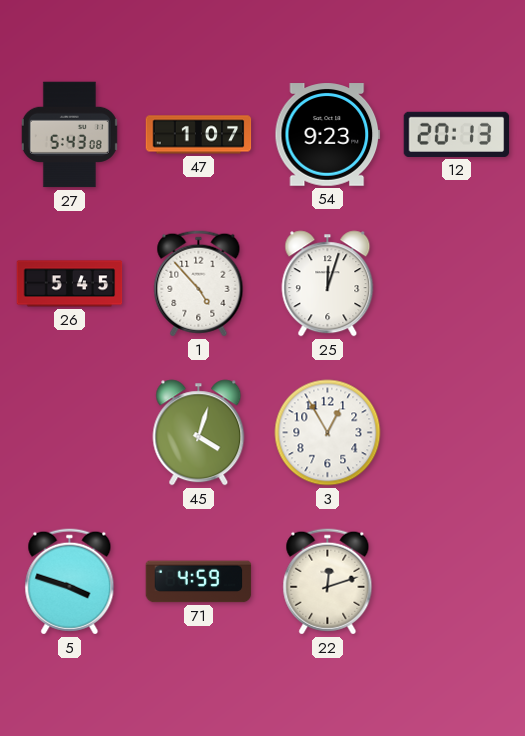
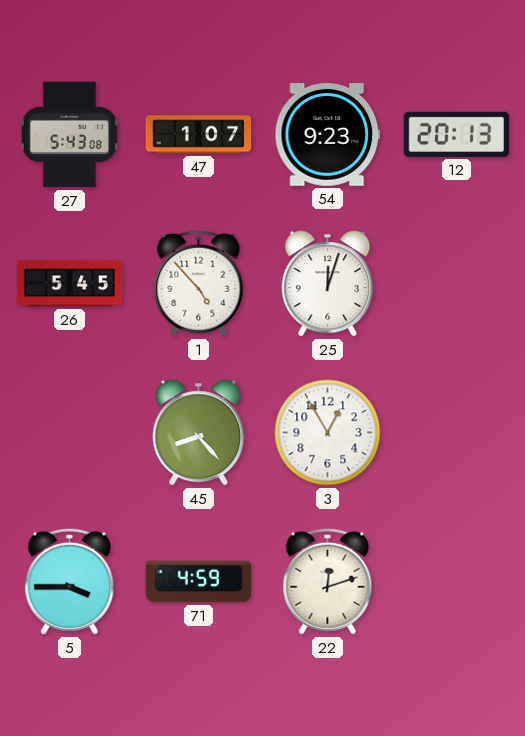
45: 4:03 -> 8:23 (199, 433)
5: 3:48 -> 3:45 (70, 582)
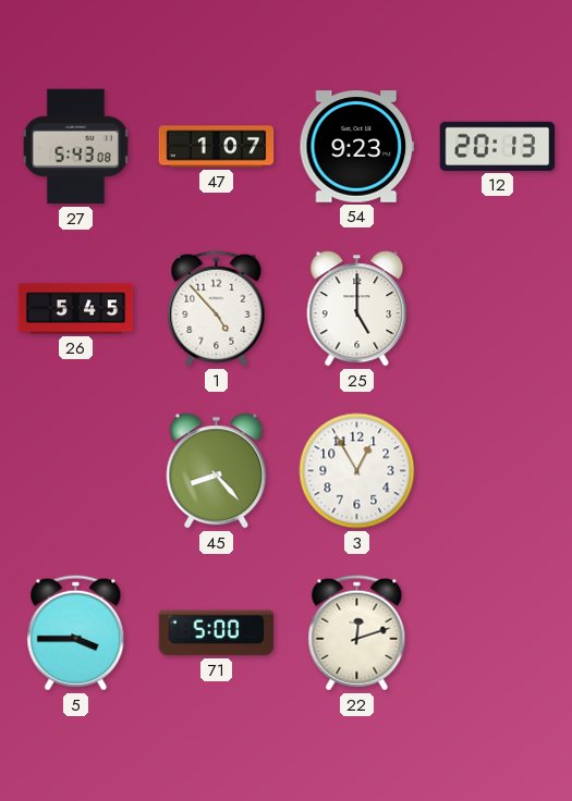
25: 12:03 -> 5:00 (357, 309)
71: 4:59 -> 5:00 (217, 633)
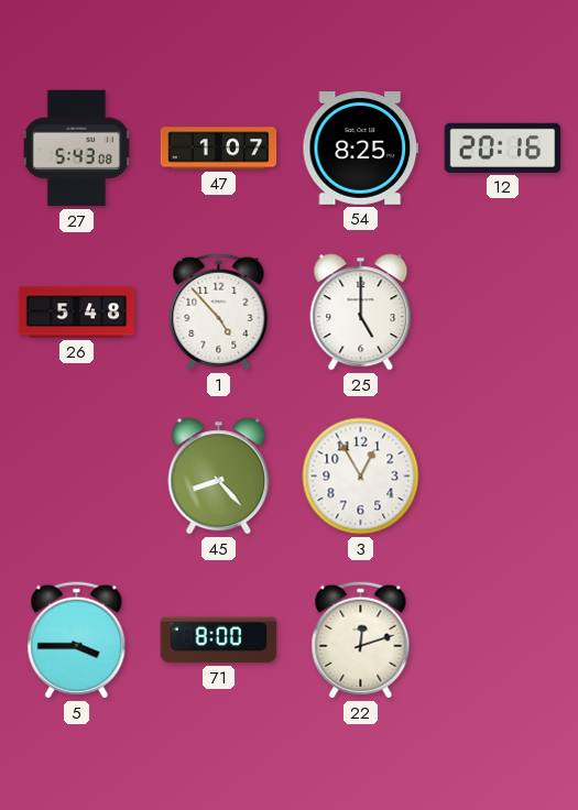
54: 9:23 -> 8:25 (361, 149)
12: 20:13 -> 20:16 (503, 147)
26: 5:45 -> 5:48 (77, 313)
71: 5:00 -> 8:00 (219, 641)
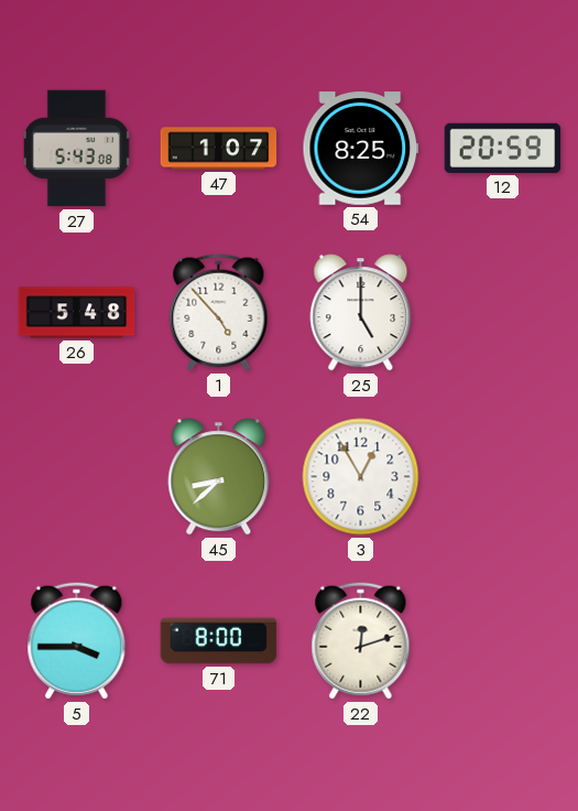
12: 20:16 -> 20:59 (503, 148)
45: 8:23 -> 8:38 (219, 477)
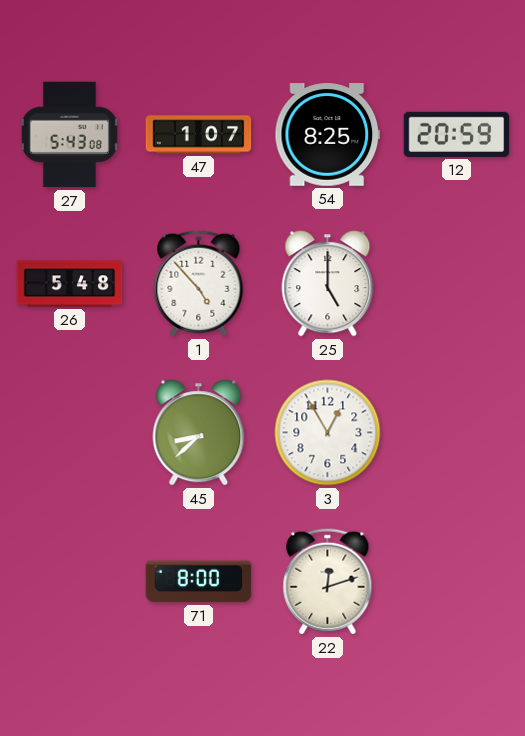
5: 3:45 -> none (77, 641)
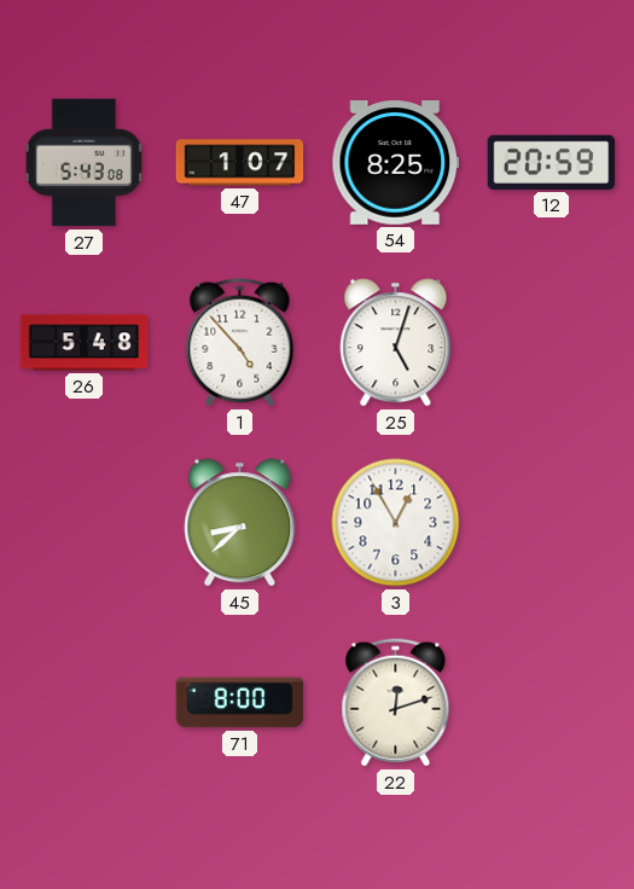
25: 5:00 -> 5:03 (396, 343)
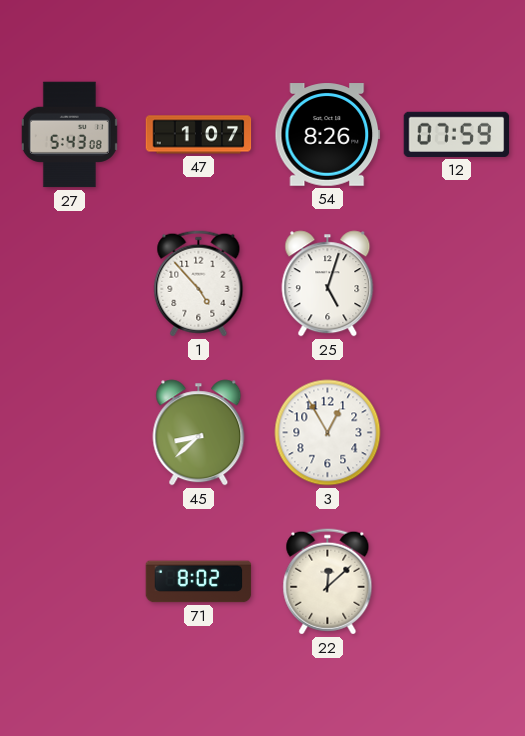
54: 8:25 -> 8:26 (328, 135)
12: 20:59 -> 07:59 (457, 134)
26: 5:48 -> none (85, 343)
71: 8:00 -> 8:02 (199, 582)
22: 12:12 -> 12:08 (328, 582)
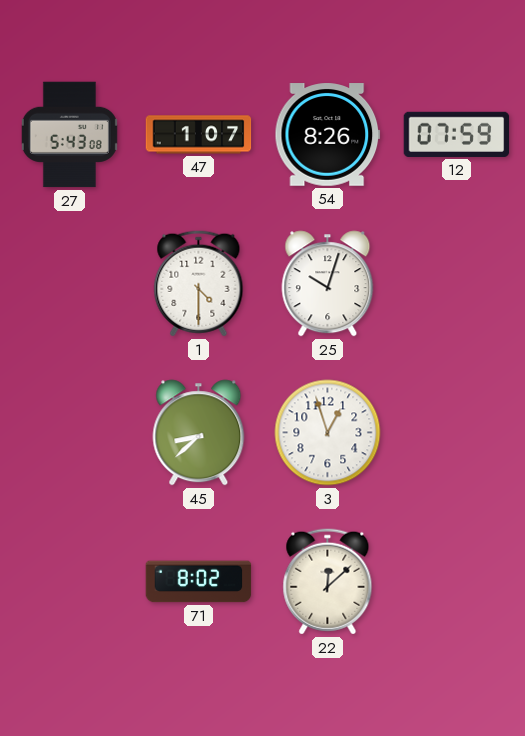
1: 4:53 -> 4:30 (199, 284)
25: 5:03 -> 10:03 (328, 284)
3: 12:55 -> 12:57 (328, 433)
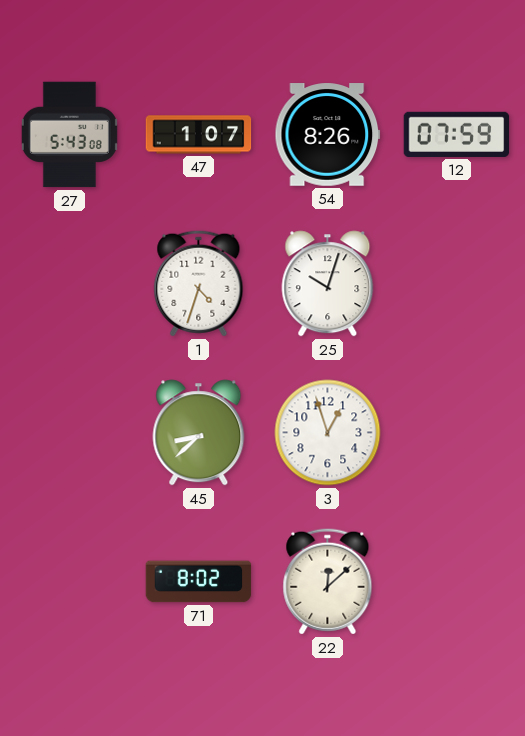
1: 4:30 -> 4:33 (199, 284)
